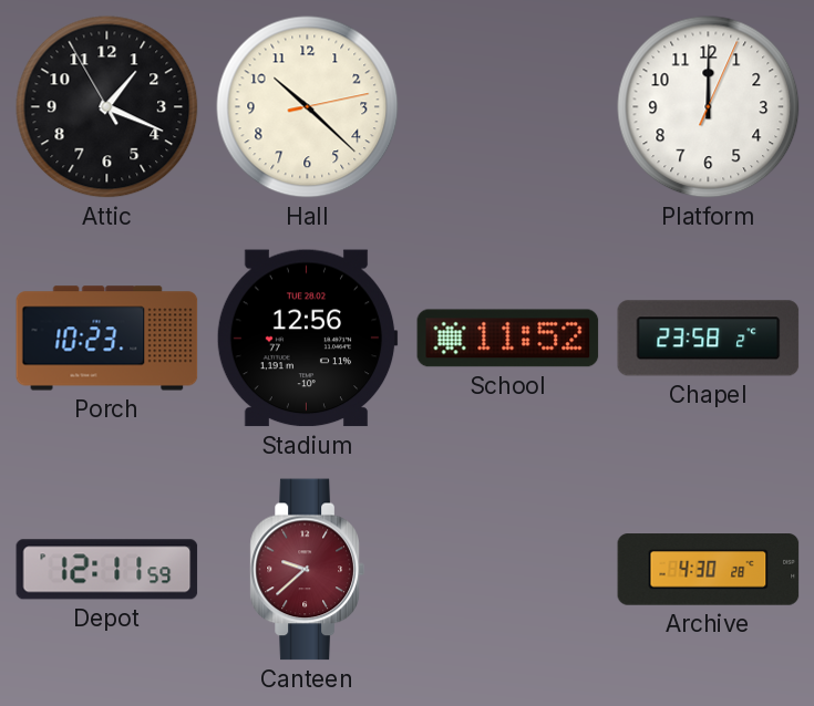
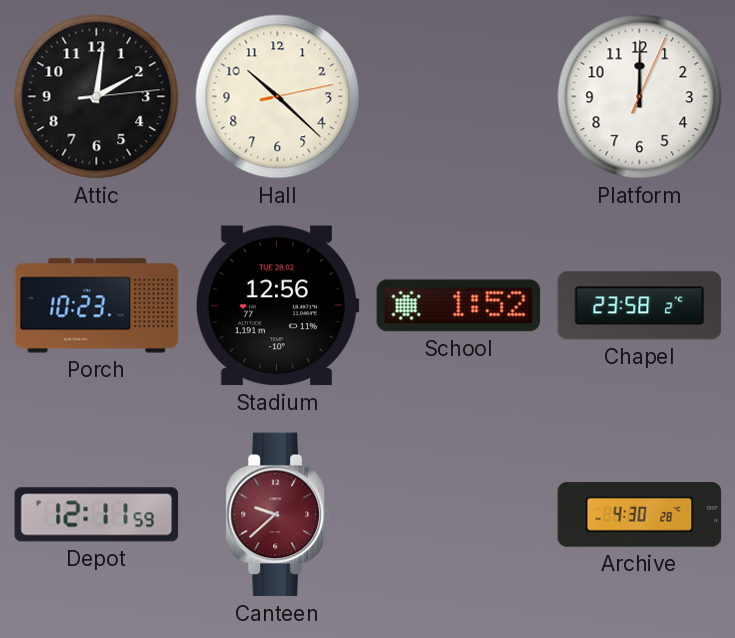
Attic: 1:18 -> 2:01 (97, 97)
School: 11:52 -> 1:52 (459, 306)
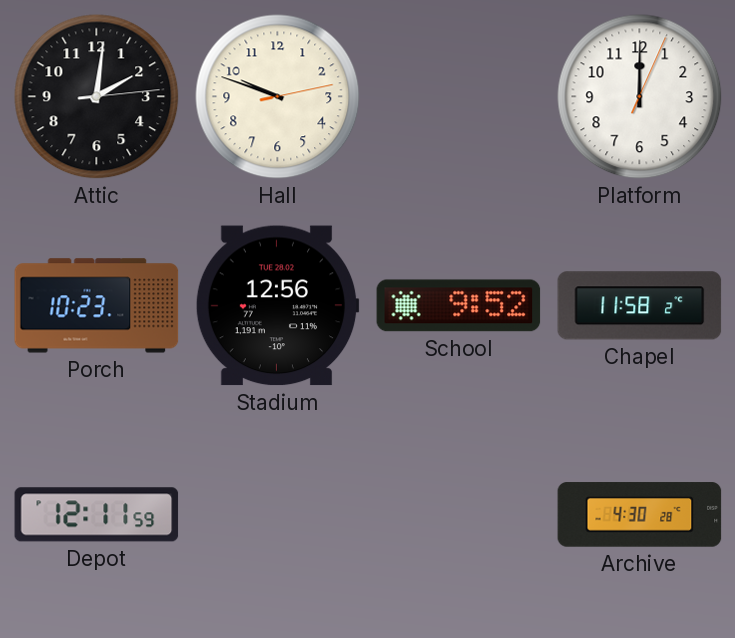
Hall: 10:22 -> 9:48 (278, 97)
School: 1:52 -> 9:52 (459, 306)
Chapel: 23:58 -> 11:58 (640, 306)
Canteen: 9:38 -> none (277, 515)
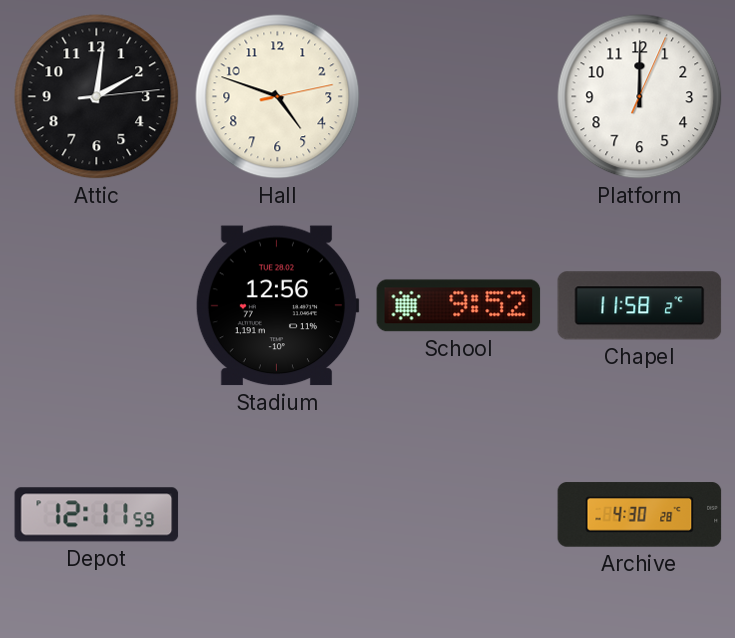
Hall: 9:48 -> 4:48 (278, 97)
Porch: 10:23 -> none (97, 306)
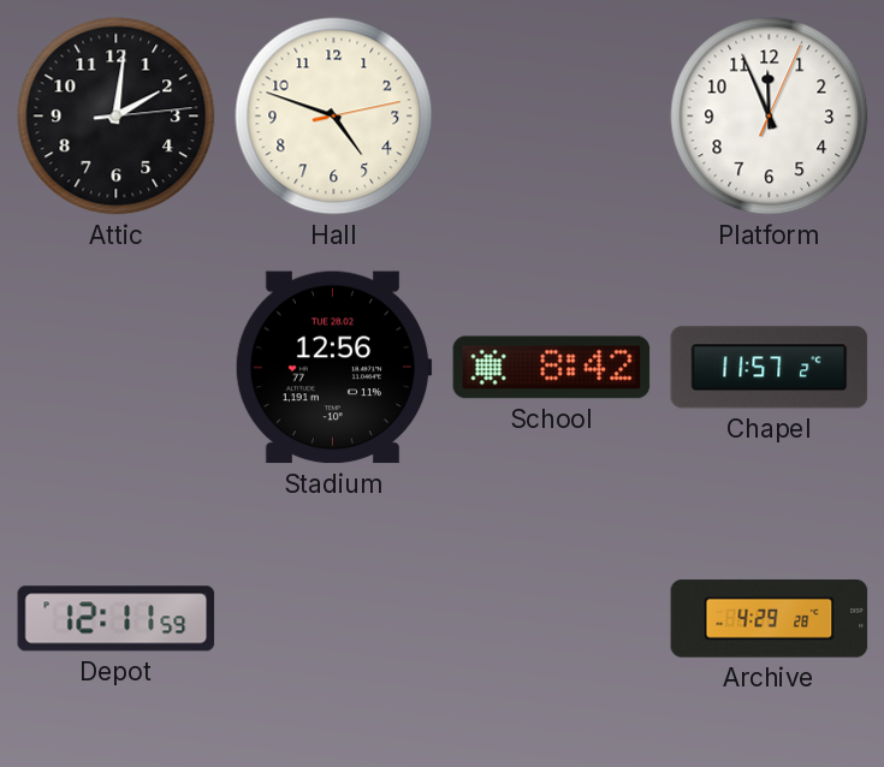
Platform: 12:00 -> 11:56 (770, 117)
School: 9:52 -> 8:42 (552, 368)
Chapel: 11:58 -> 11:57 (770, 368)
Archive: 4:30 -> 4:29 (770, 619)
